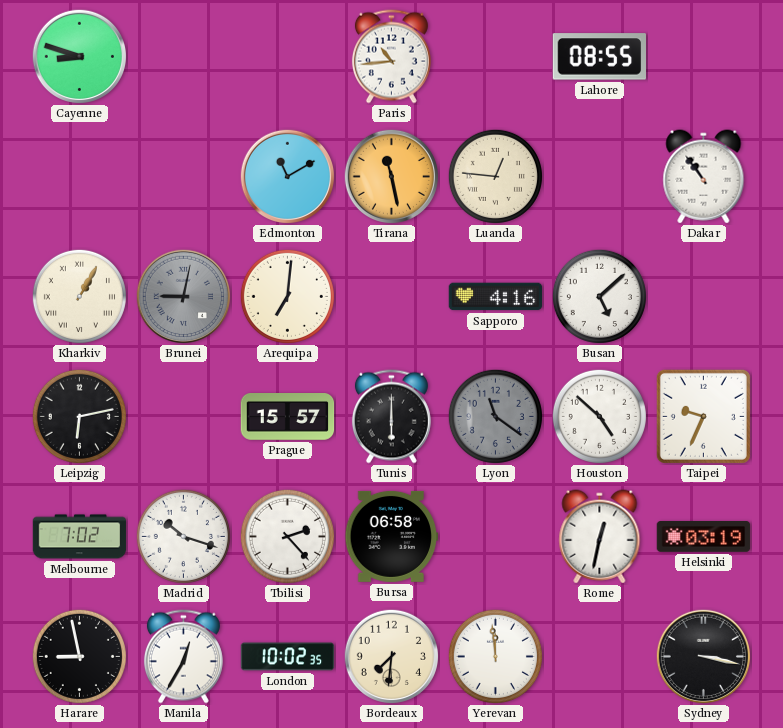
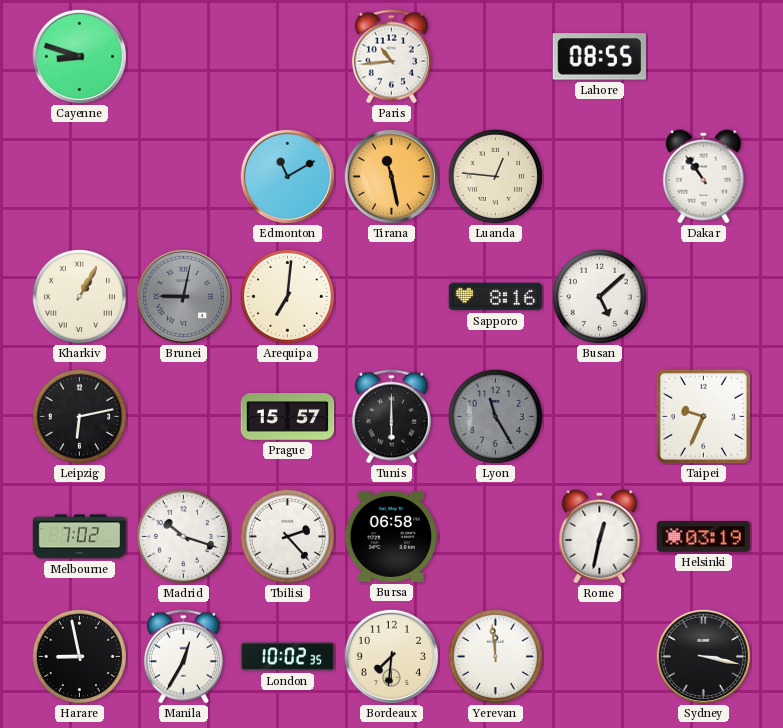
Sapporo: 4:16 -> 8:16 (496, 297)
Lyon: 11:21 -> 11:25 (495, 416)
Houston: 4:52 -> none (599, 416)
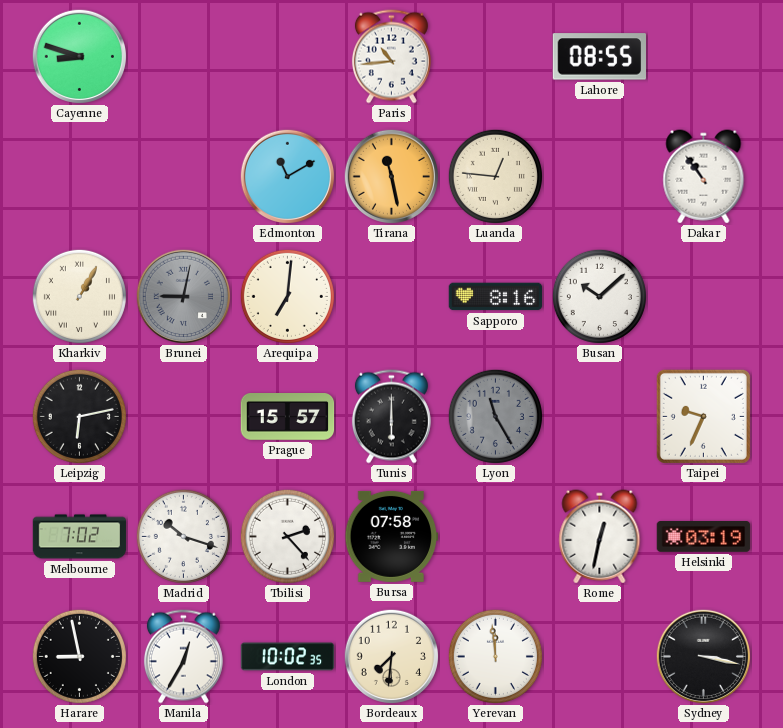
Busan: 5:08 -> 10:08 (599, 296)
Bursa: 06:58 -> 07:58 (392, 536)
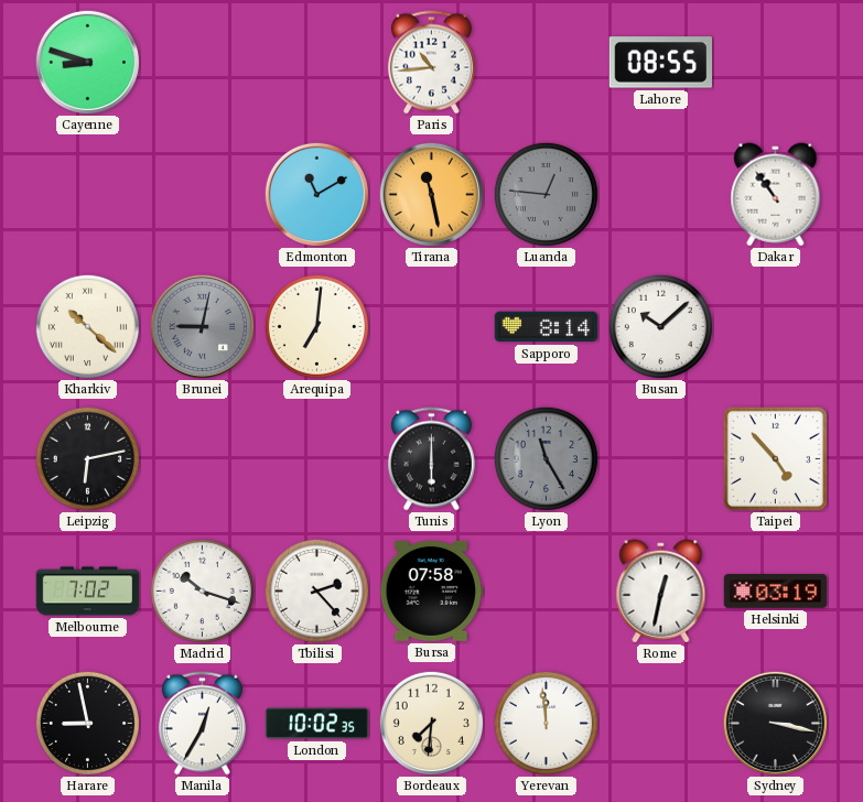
Luanda dial: cream -> grey (546, 194)
Kharkiv: 1:05 -> 10:22 (87, 326)
Sapporo: 8:16 -> 8:14 (547, 327)
Prague: 15:57 -> none (288, 417)
Taipei: 9:34 -> 4:53 (775, 458)
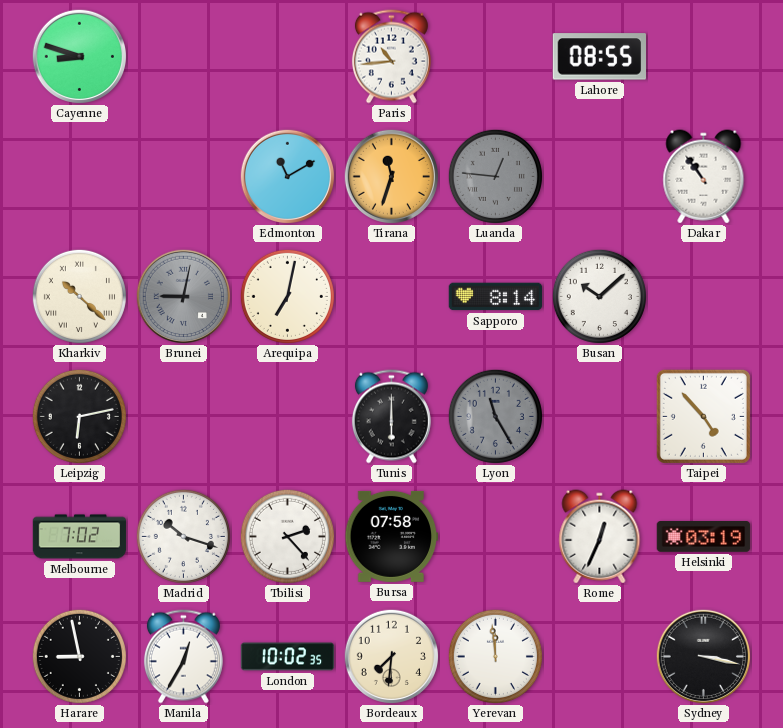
Tirana: 11:28 -> 11:33 (391, 176)
Arequipa: 7:01 -> 7:02 (287, 296)
Rome: 12:32 -> 12:34 (600, 537)
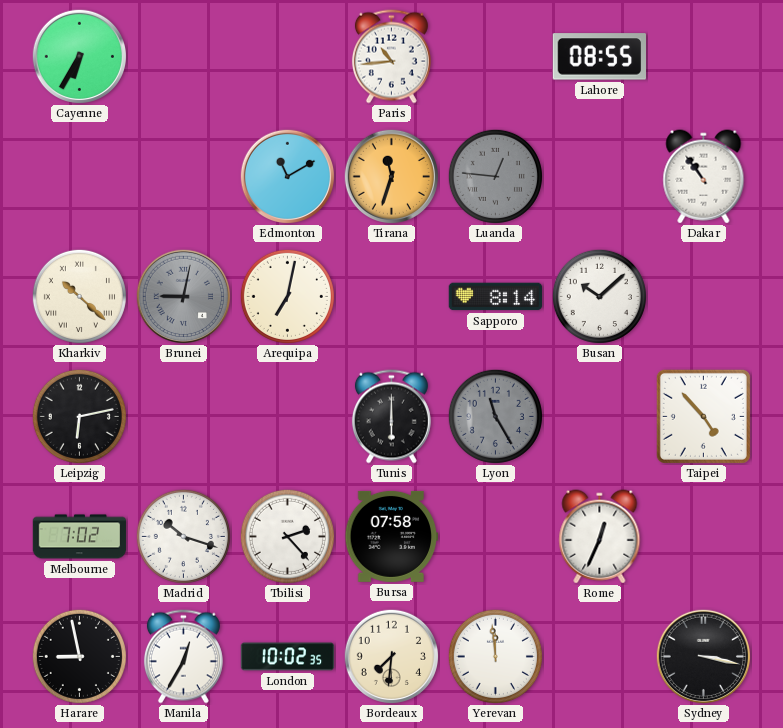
Cayenne: 8:48 -> 6:35 (79, 56)
Helsinki: 03:19 -> none (704, 537)
